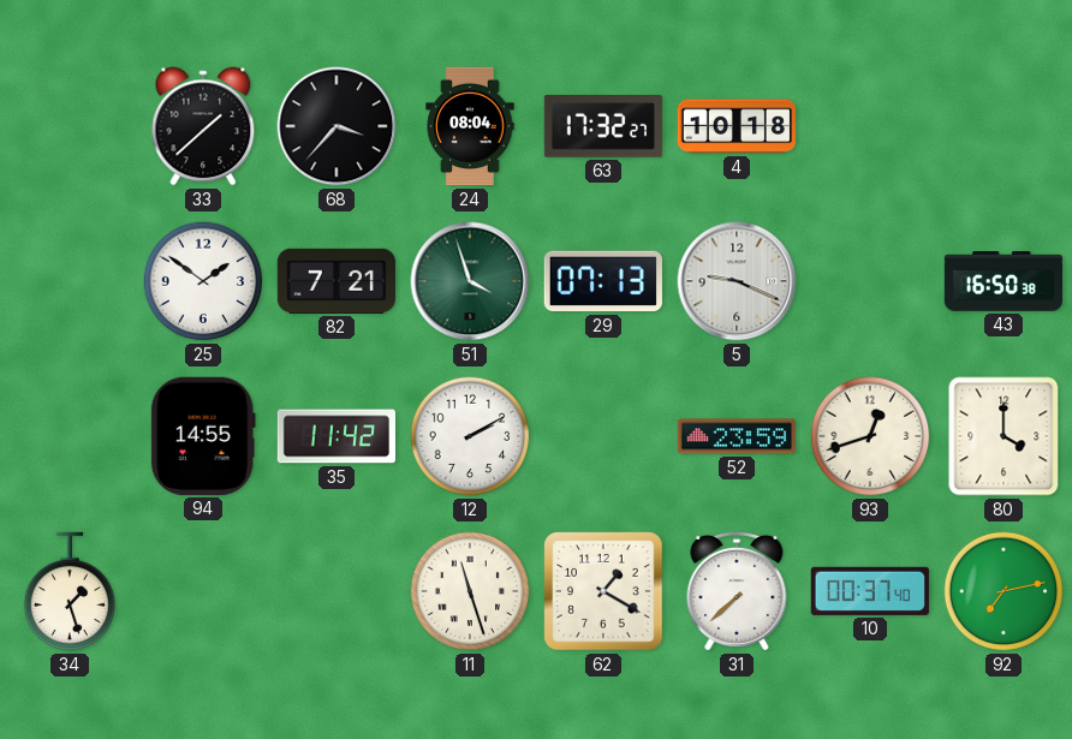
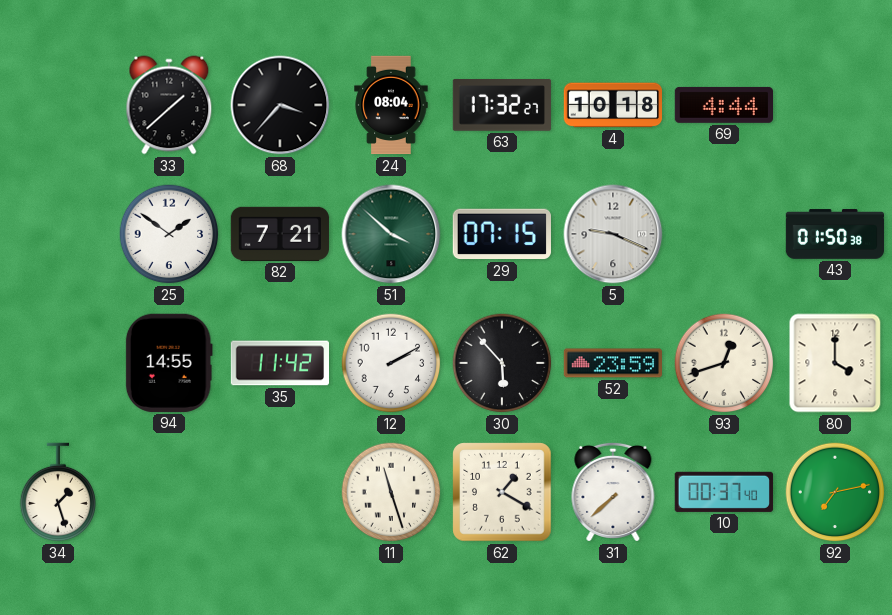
69: none -> 4:44 (723, 105)
51: 3:57 -> 3:52 (391, 234)
29: 07:13 -> 07:15 (502, 234)
43: 16:50 -> 01:50 (835, 234)
30: none -> 5:53 (502, 363)
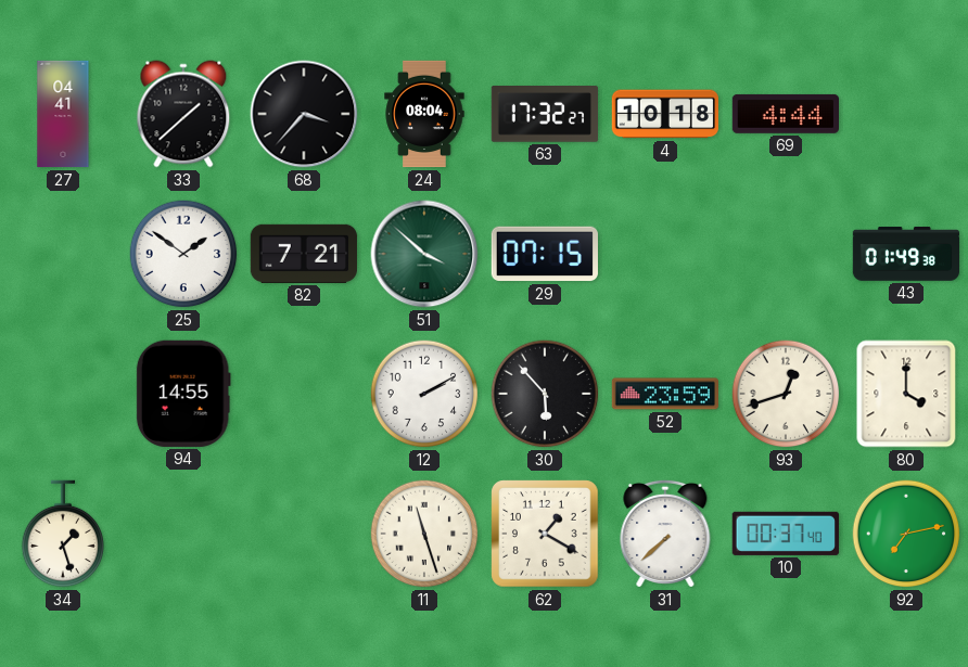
27: none -> 04:41 (63, 114)
5: 9:19 -> none (613, 234)
43: 01:50 -> 01:49 (906, 254)
35: 11:42 -> none (279, 363)
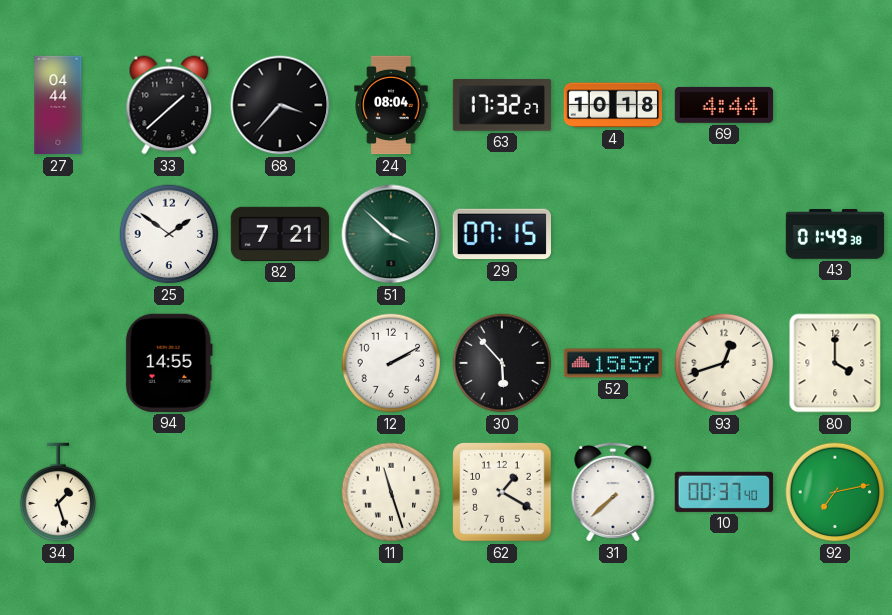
27: 04:41 -> 04:44 (58, 105)
52: 23:59 -> 15:57 (612, 363)
